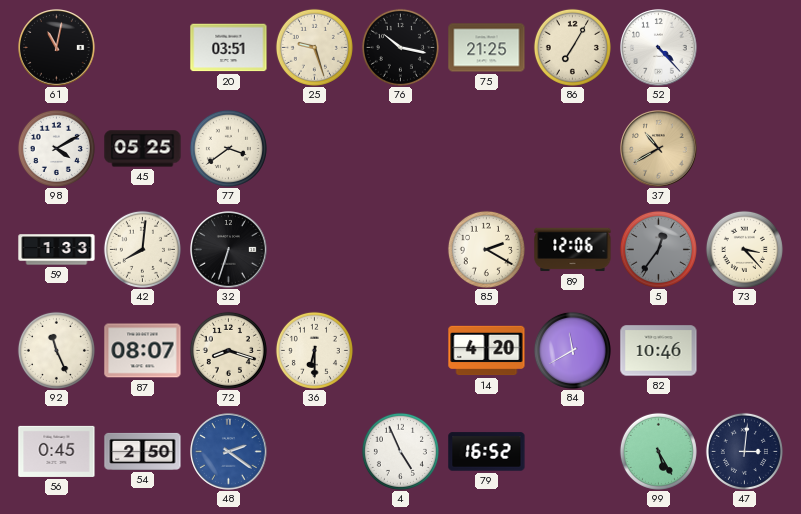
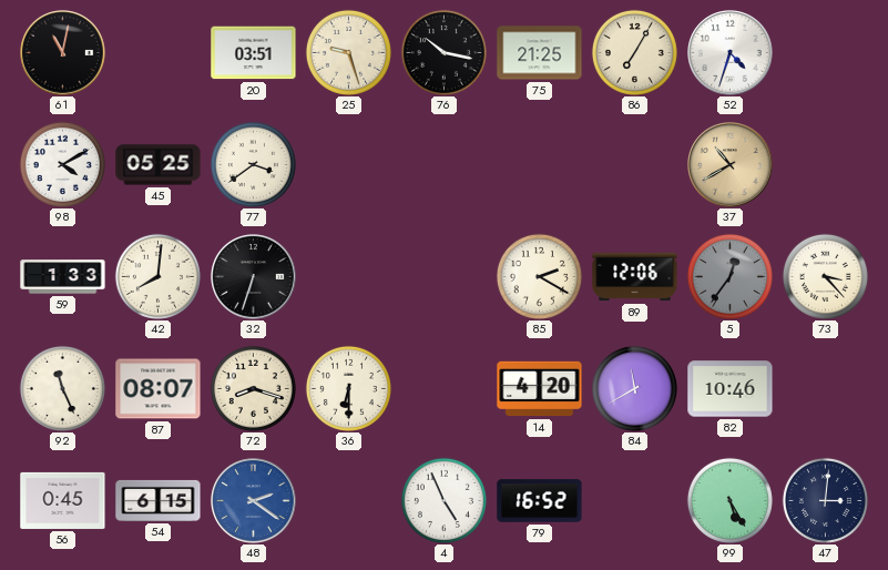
52: 4:23 -> 4:33 (731, 53)
54: 2:50 -> 6:15 (159, 500)
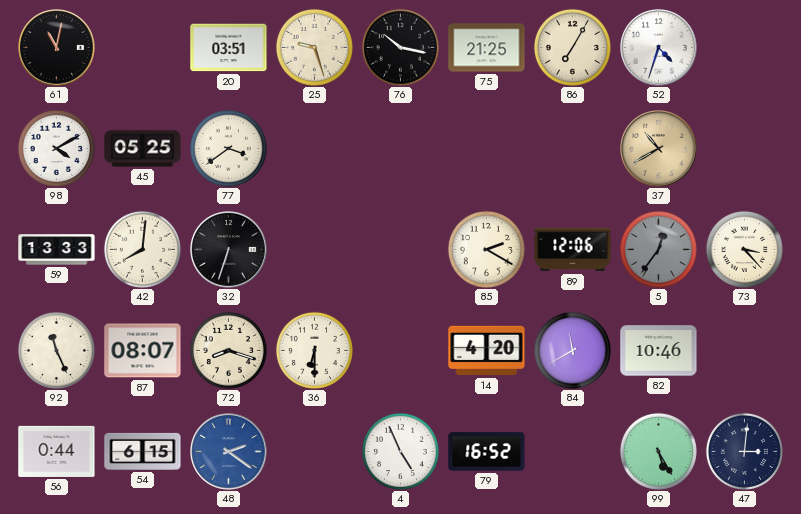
59: 1:33 -> 13:33 (57, 250)
56: 0:45 -> 0:44 (57, 451)
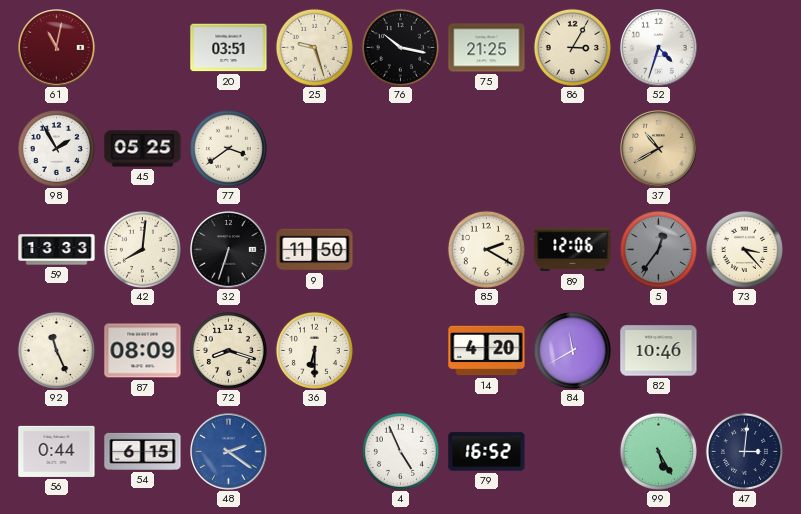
61 dial: black -> burgundy (57, 48)
86: 7:05 -> 3:05 (572, 47)
98: 4:10 -> 1:55 (56, 148)
9: none -> 11:50 (315, 250)
87: 08:07 -> 08:09 (143, 351)
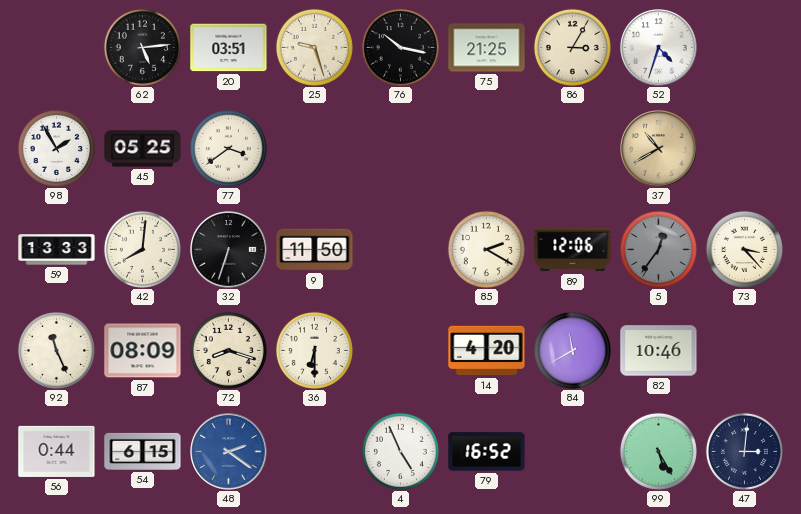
61: 11:02 -> none (57, 48)
62: none -> 5:14 (142, 47)
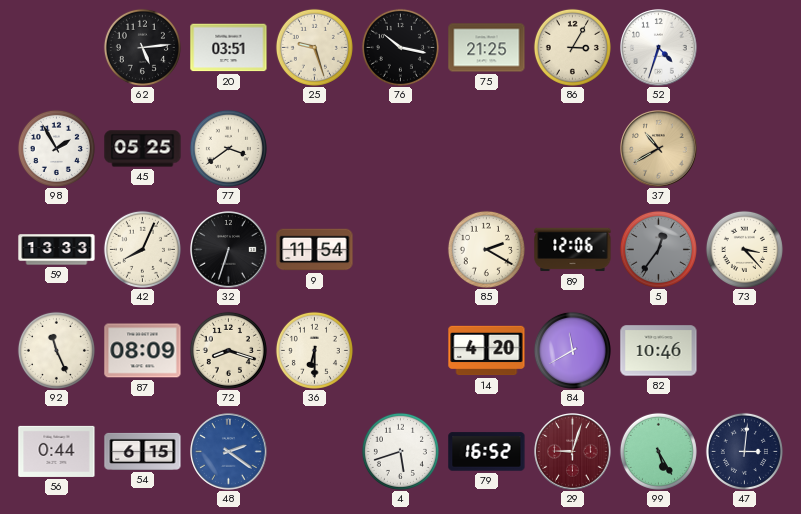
42: 8:01 -> 8:04 (142, 249)
9: 11:50 -> 11:54 (315, 250)
4: 4:56 -> 5:42 (400, 451)
29: none -> 9:03 (573, 452)
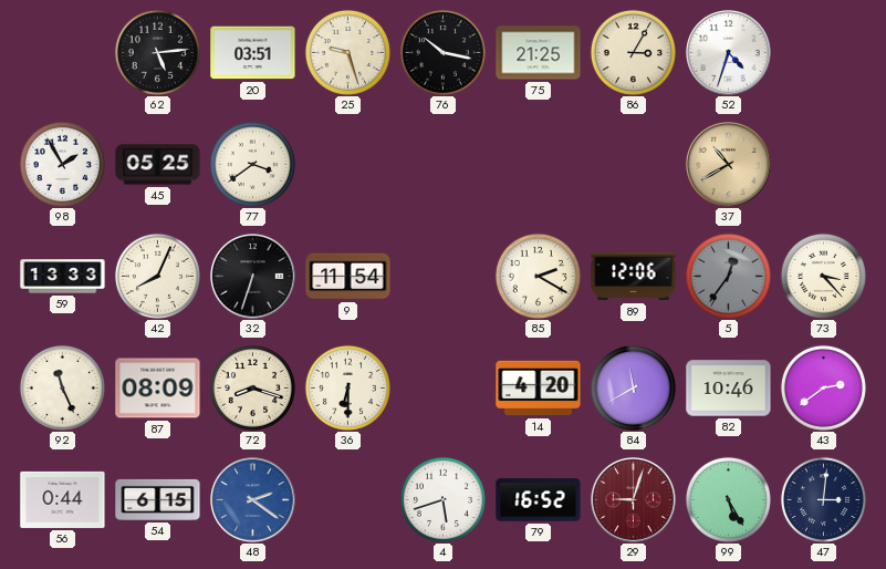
43: none -> 2:39 (823, 387)
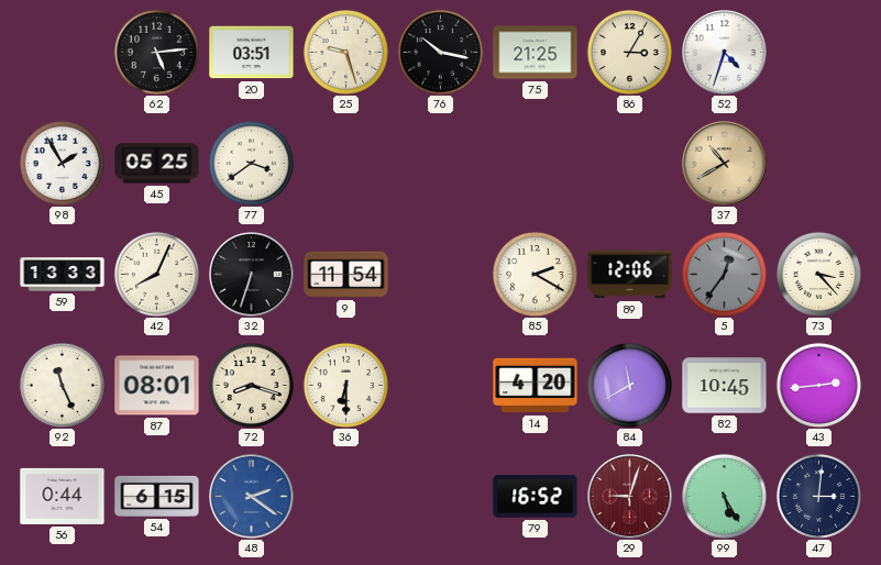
87: 08:09 -> 08:01 (157, 386)
82: 10:46 -> 10:45 (725, 386)
43: 2:39 -> 2:44 (818, 385)
4: 5:42 -> none (442, 499)
